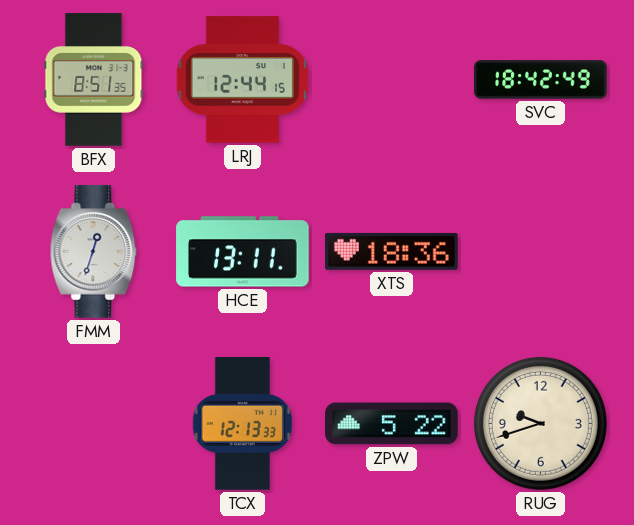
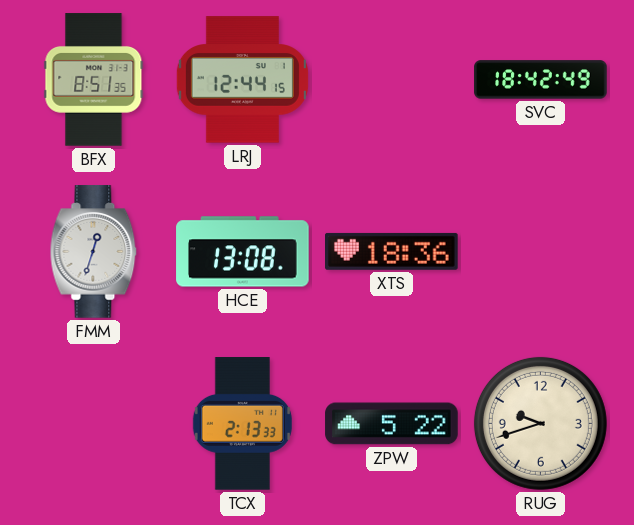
HCE: 13:11 -> 13:08 (243, 252)
TCX: 12:13 -> 2:13 (242, 424)
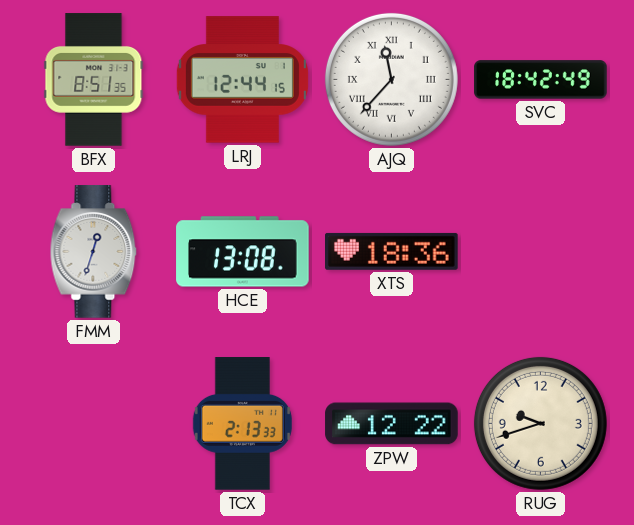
AJQ: none -> 11:37 (391, 79)
ZPW: 5:22 -> 12:22 (392, 424)
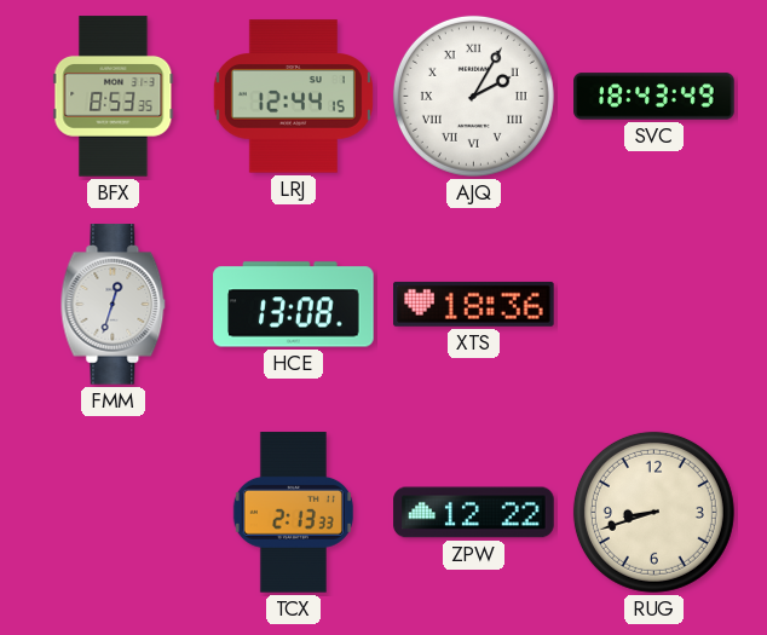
BFX: 8:51 -> 8:53 (114, 97)
AJQ: 11:37 -> 2:05 (473, 96)
SVC: 18:42 -> 18:43 (654, 97)
RUG: 9:42 -> 8:42 (653, 512)
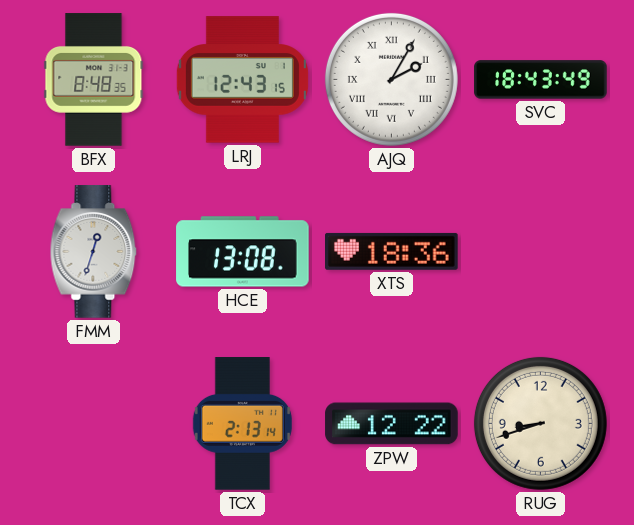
BFX: 8:53 -> 8:48 (94, 80)
LRJ: 12:44 -> 12:43 (242, 80)
TCX: 2:13:33 -> 2:13:14 (242, 424)
